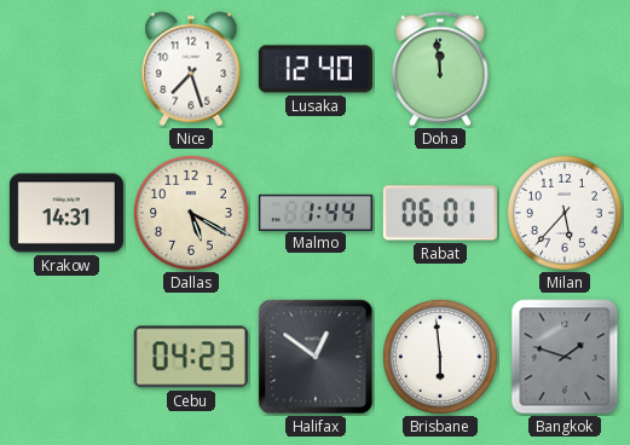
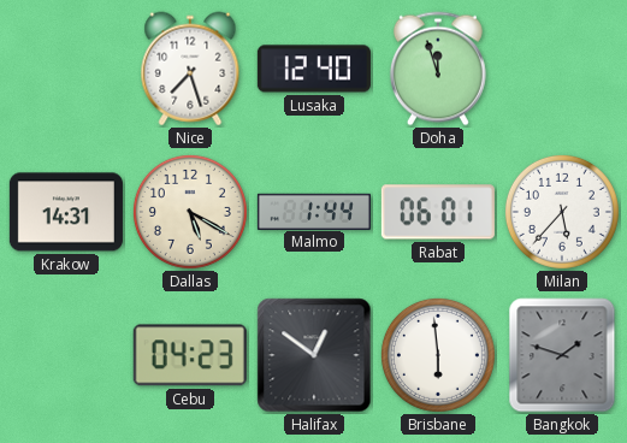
Doha: 11:59 -> 11:57 (438, 69)
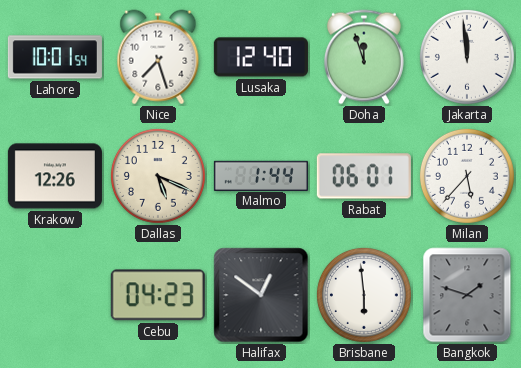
Lahore: none -> 10:01 (55, 57)
Jakarta: none -> 11:59 (467, 57)
Krakow: 14:31 -> 12:26 (55, 176)
Dallas: 5:20 -> 5:19 (158, 176)
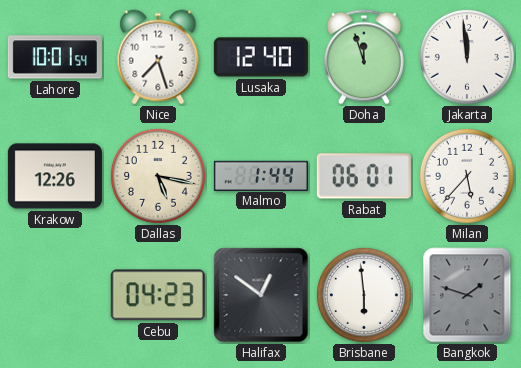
Dallas: 5:19 -> 5:17 (158, 176)
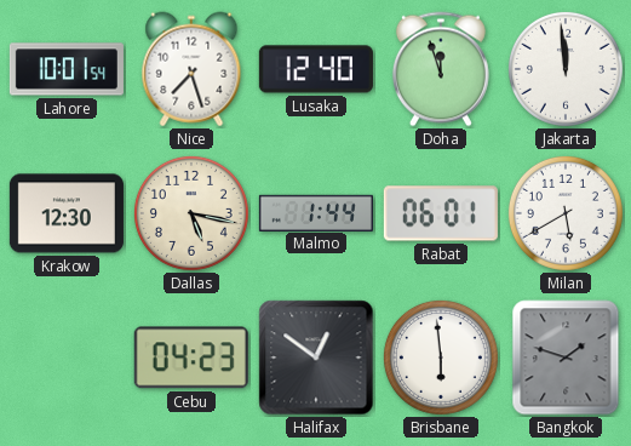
Krakow: 12:26 -> 12:30 (67, 213)
Milan: 5:37 -> 5:40 (566, 213)
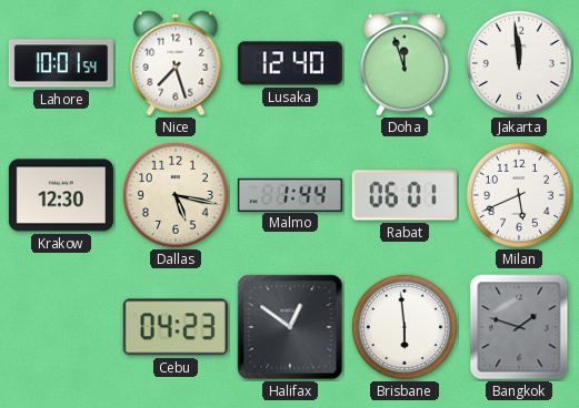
Milan: 5:40 -> 5:41 (519, 195)
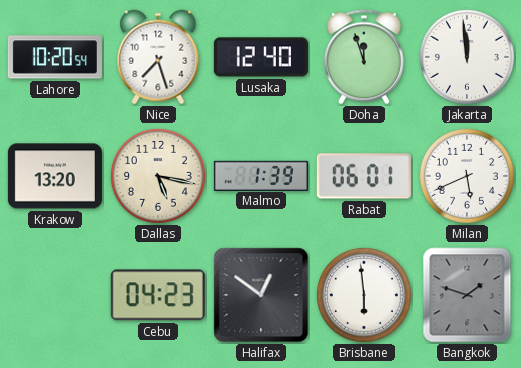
Lahore: 10:01 -> 10:20 (55, 57)
Krakow: 12:30 -> 13:20 (55, 176)
Malmo: 1:44 -> 1:39 (261, 175)
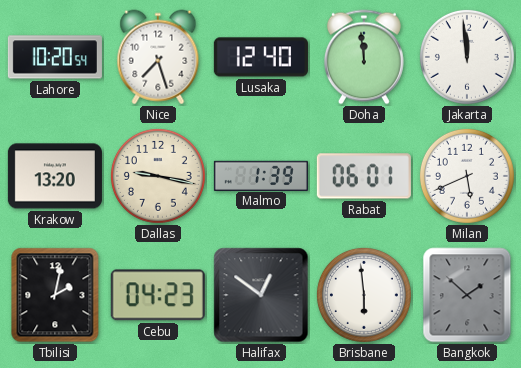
Doha: 11:57 -> 11:59 (364, 57)
Dallas: 5:17 -> 9:17 (158, 176)
Tbilisi: none -> 2:02 (55, 295)
Bangkok: 1:48 -> 1:52 (467, 295)
